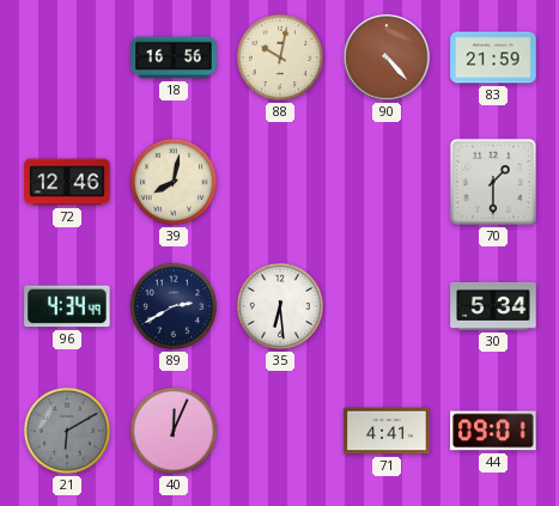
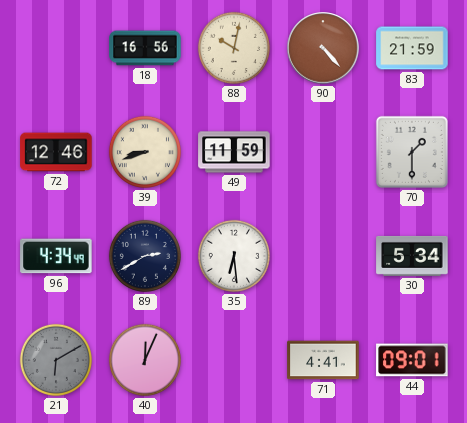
39: 8:02 -> 8:42 (145, 152)
49: none -> 11:59 (234, 152)
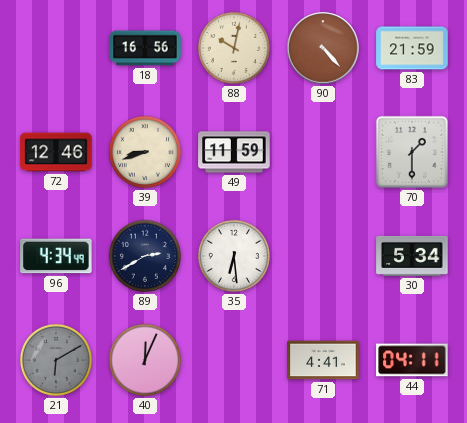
44: 09:01 -> 04:11 (412, 360)
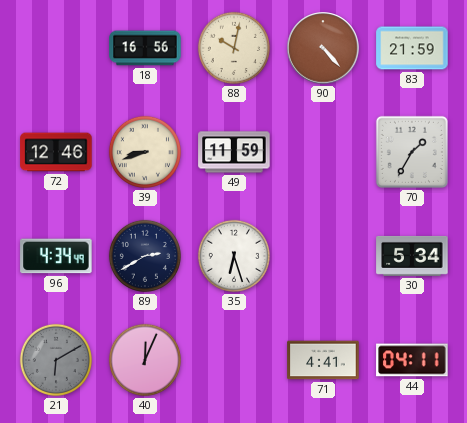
70: 1:30 -> 1:35 (412, 152)
35: 6:29 -> 6:27 (234, 256)
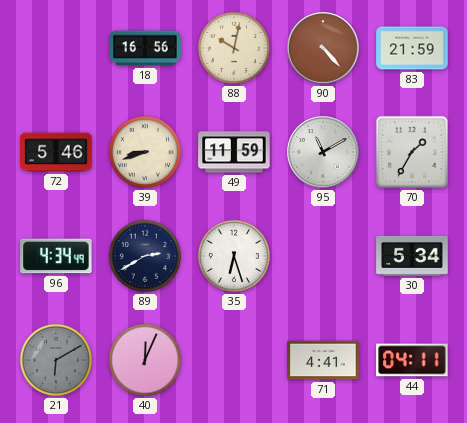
72: 12:46 -> 5:46 (56, 152)
95: none -> 11:10 (323, 152)
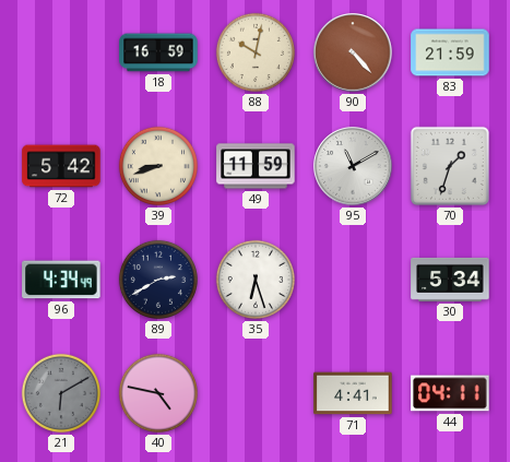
18: 16:56 -> 16:59 (158, 52)
72: 5:46 -> 5:42 (61, 166)
70: 1:35 -> 1:33 (450, 166)
40: 12:04 -> 4:47 (158, 393)
